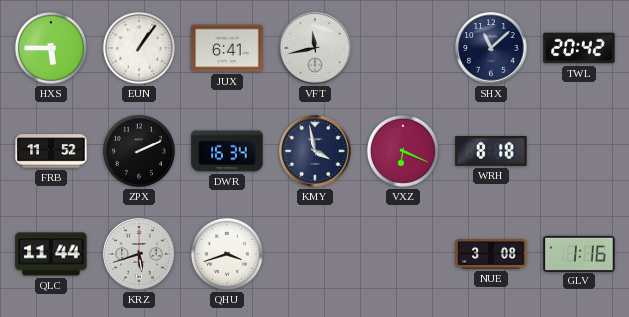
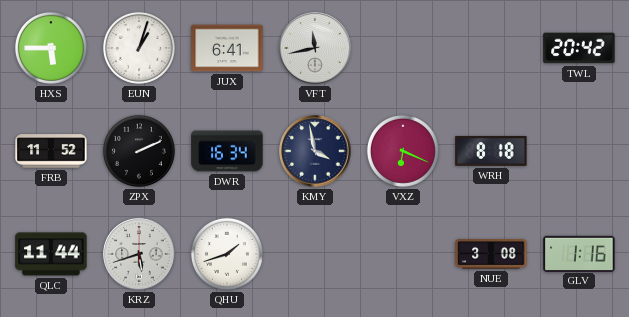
EUN: 1:06 -> 1:03 (139, 48)
SHX: 11:08 -> none (491, 48)
QHU: 3:42 -> 1:42 (227, 254)
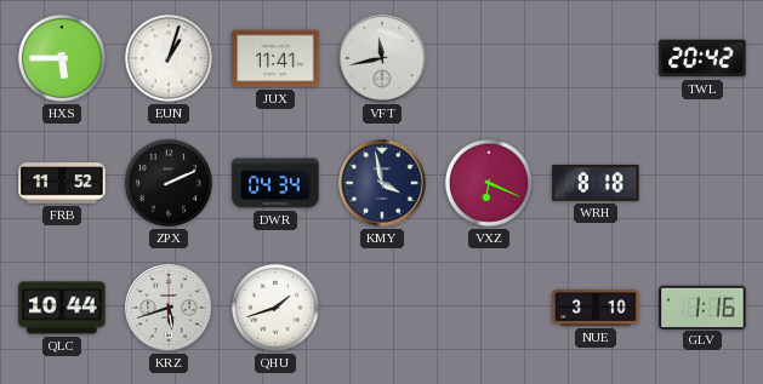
JUX: 6:41 -> 11:41 (275, 58)
DWR: 16:34 -> 04:34 (275, 183)
QLC: 11:44 -> 10:44 (62, 308)
NUE: 3:08 -> 3:10 (596, 309)
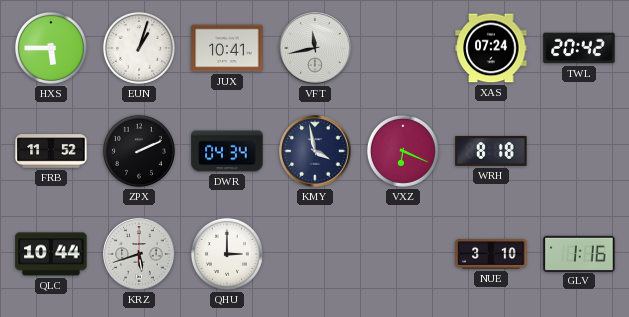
JUX: 11:41 -> 10:41 (227, 48)
XAS: none -> 07:24 (491, 48)
QHU: 1:42 -> 3:00 (227, 254)
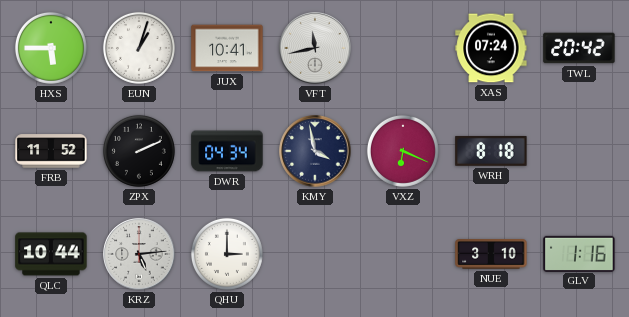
KRZ: 5:42 -> 5:14 (139, 254)
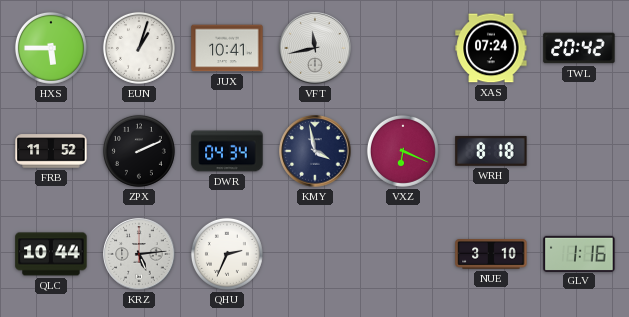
QHU: 3:00 -> 2:34 (227, 254)
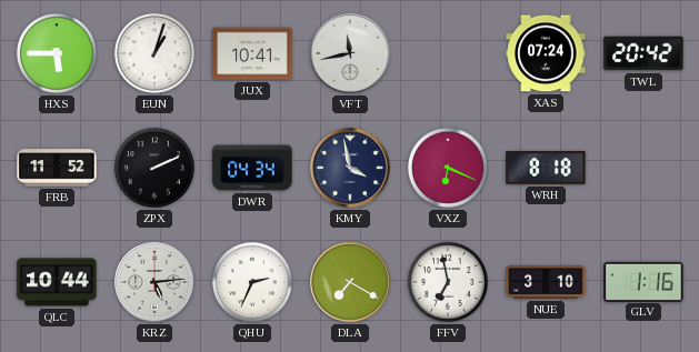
DLA: none -> 7:20 (350, 282)
FFV: none -> 6:58 (448, 282)
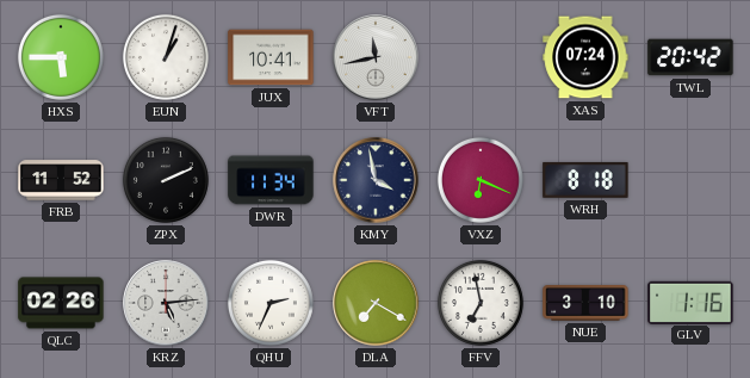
DWR: 04:34 -> 11:34 (271, 180)
QLC: 10:44 -> 02:26 (61, 303)
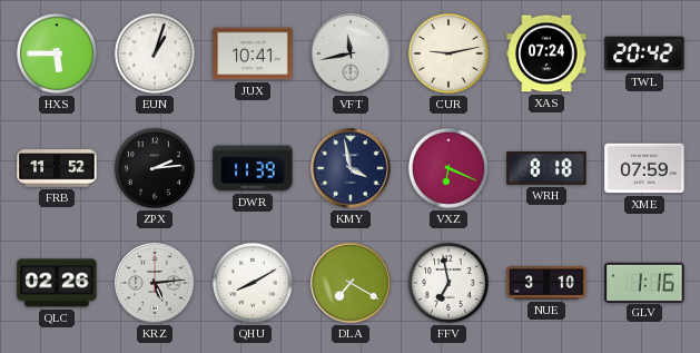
CUR: none -> 9:13 (448, 53)
ZPX: 2:11 -> 2:14 (155, 168)
DWR: 11:34 -> 11:39 (253, 168)
XME: none -> 07:59 (644, 168)
QHU: 2:34 -> 8:10 (253, 283)
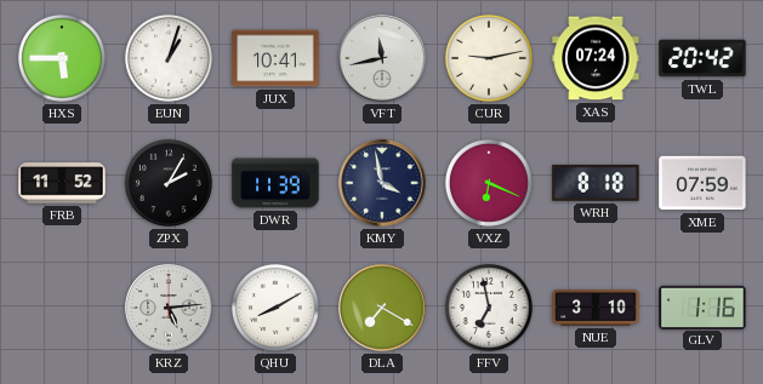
ZPX: 2:14 -> 2:05 (169, 183)
QLC: 02:26 -> none (57, 283)
